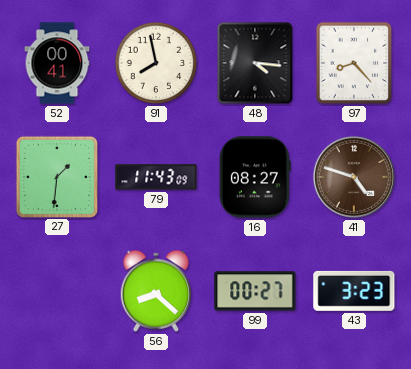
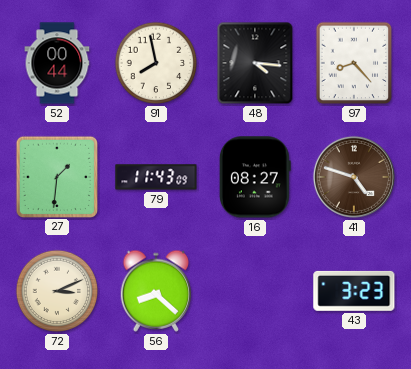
52: 00:41 -> 00:44 (57, 63)
72: none -> 3:11 (57, 291)
99: 00:27 -> none (255, 291)
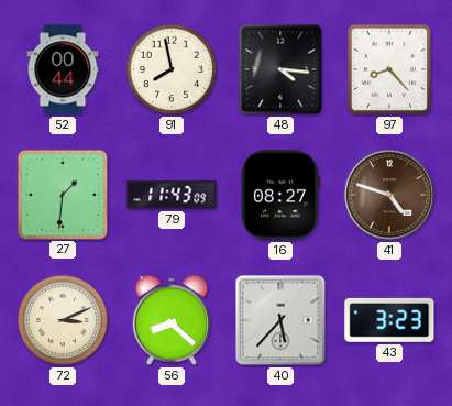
40: none -> 5:37 (280, 320)
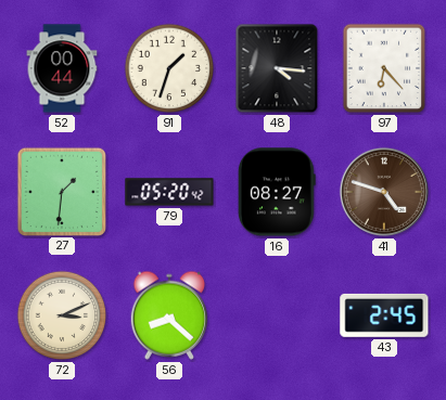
91: 7:58 -> 1:33 (169, 68)
97: 8:23 -> 6:23 (384, 68)
79: 11:43 -> 05:20 (169, 192)
40: 5:37 -> none (280, 320)
43: 3:23 -> 2:45 (384, 315)
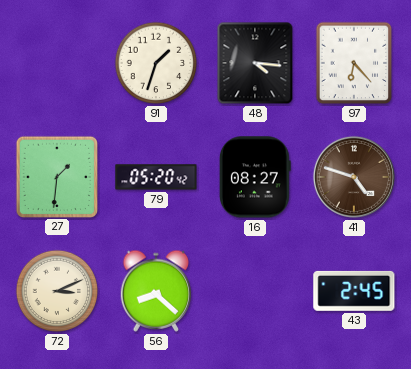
52: 00:44 -> none (62, 68)
